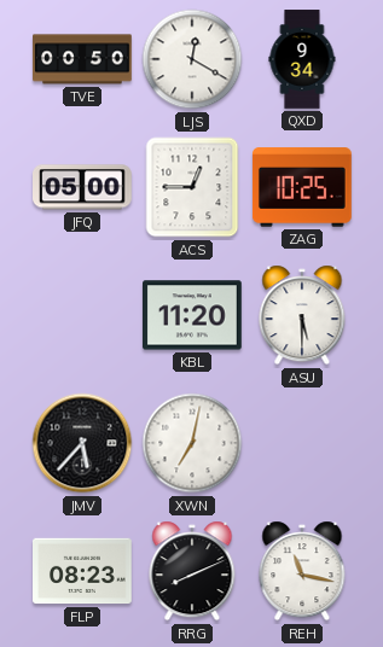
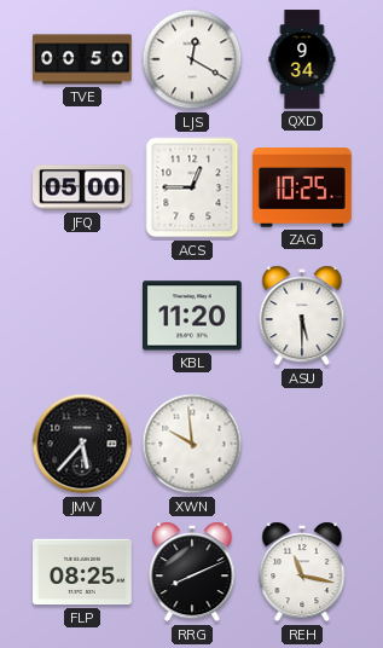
XWN: 7:02 -> 9:59 (192, 444)
FLP: 08:23 -> 08:25 (83, 572)
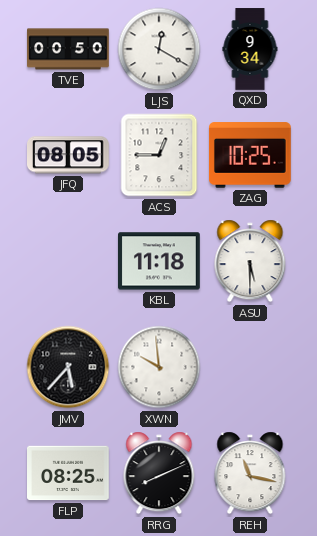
JFQ: 05:00 -> 08:05 (69, 155)
KBL: 11:20 -> 11:18 (160, 261)
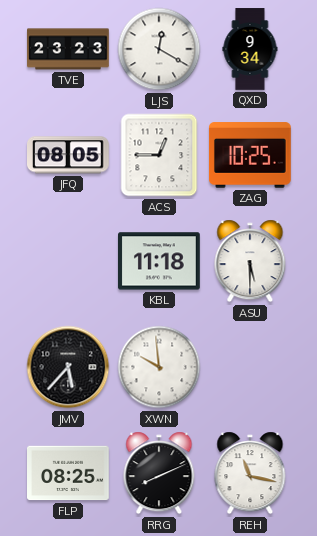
TVE: 00:50 -> 23:23 (68, 49)
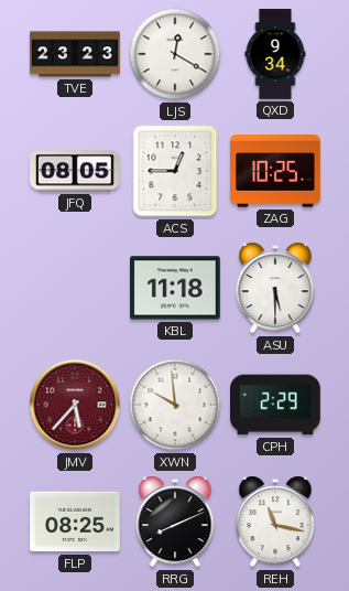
JMV dial: black -> burgundy (75, 405)
CPH: none -> 2:29 (276, 405)
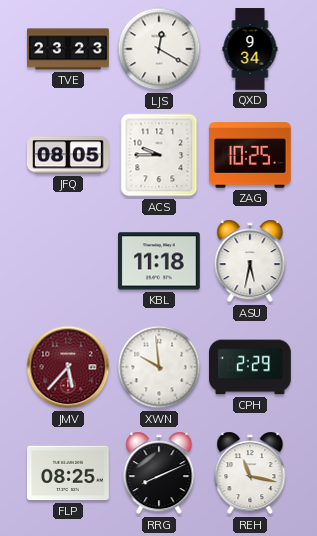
ACS: 12:45 -> 9:45 (159, 155)
ASU: 5:30 -> 5:32 (250, 261)
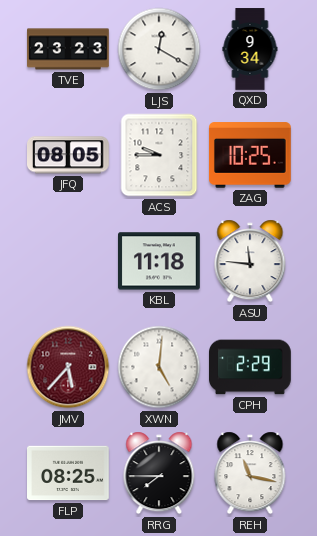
ASU: 5:32 -> 11:46 (250, 261)
XWN: 9:59 -> 5:01 (159, 367)
RRG: 8:11 -> 7:45 (159, 473)
